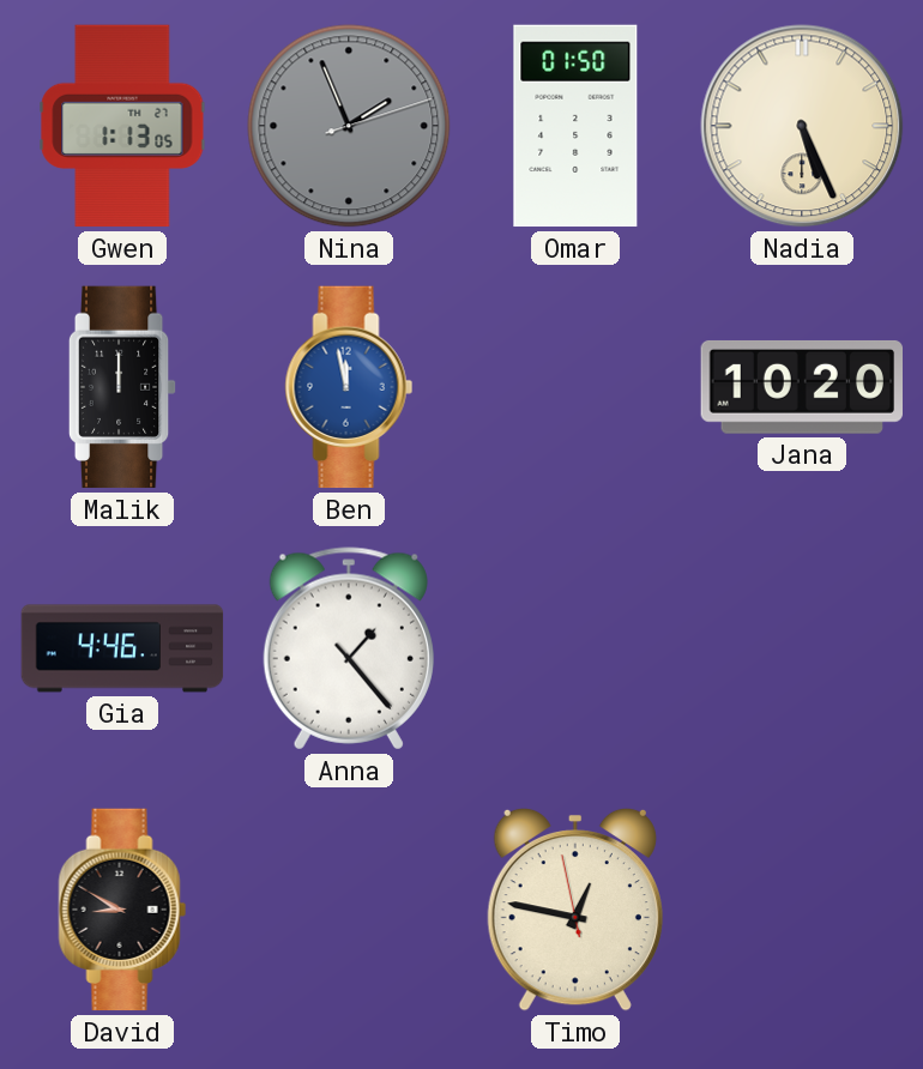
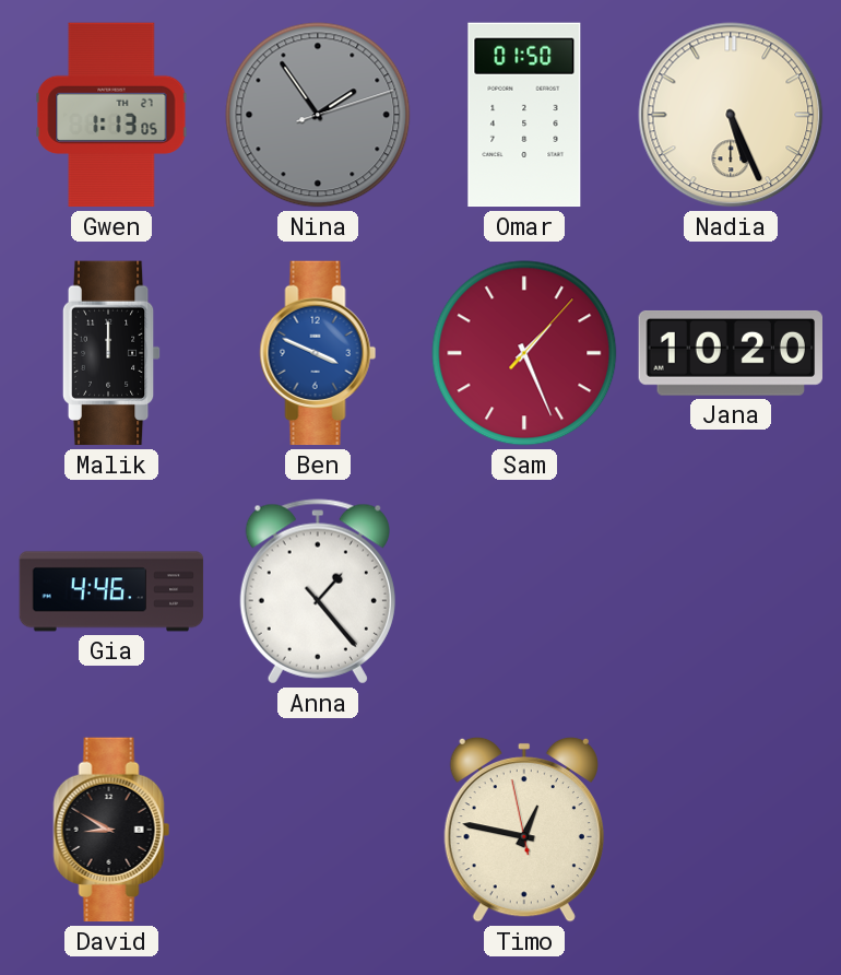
Nina: 1:56 -> 1:54 (318, 115)
Ben: 11:58 -> 3:49 (318, 353)
Sam: none -> 1:26 (524, 353)
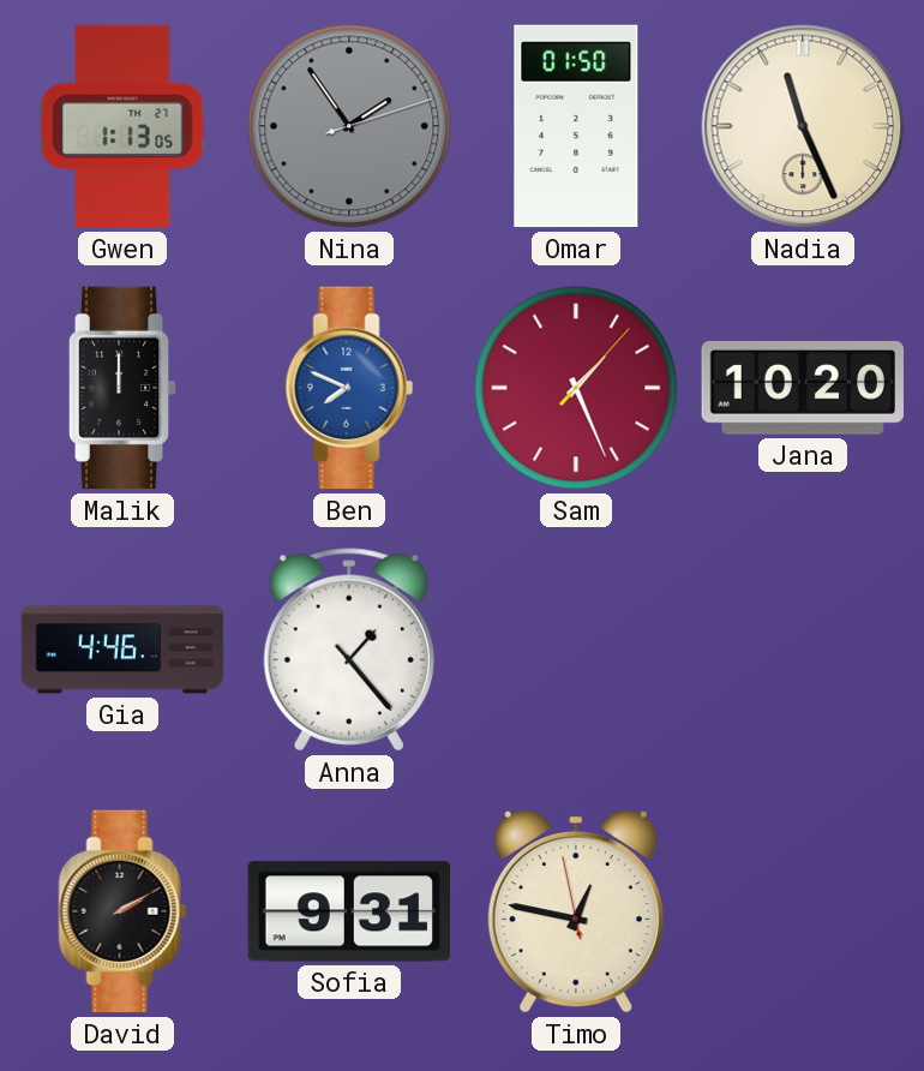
Nadia: 5:26 -> 11:26 (803, 126)
Ben: 3:49 -> 7:49 (349, 388)
David: 8:50 -> 2:10 (122, 911)
Sofia: none -> 9:31 (348, 911)
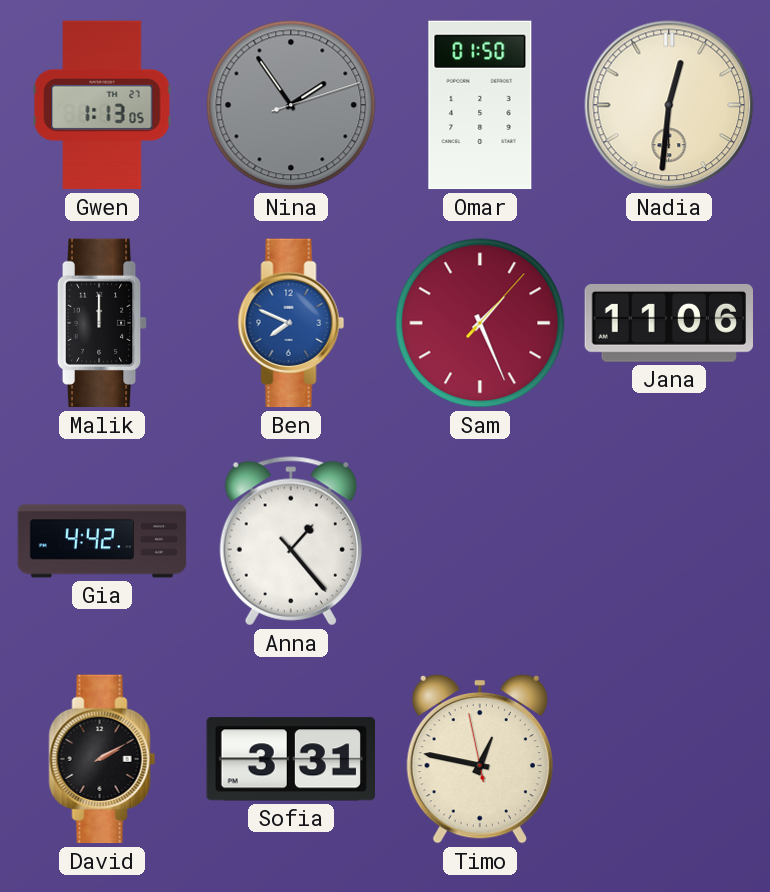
Nadia: 11:26 -> 12:31 (669, 105)
Jana: 10:20 -> 11:06 (669, 323)
Gia: 4:46 -> 4:42 (102, 541)
Sofia: 9:31 -> 3:31 (290, 759)
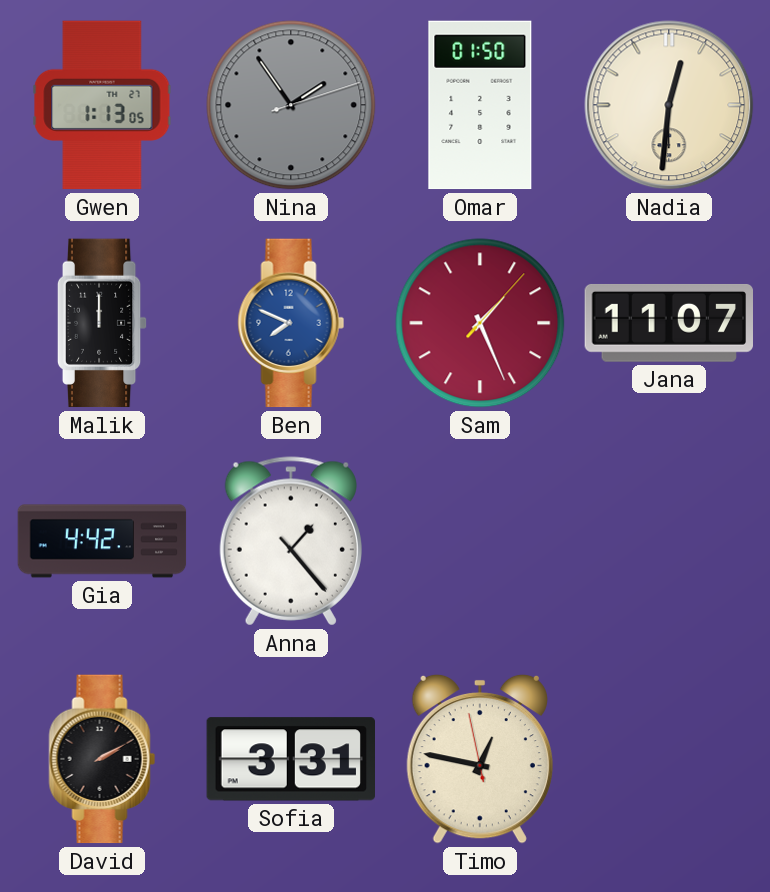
Jana: 11:06 -> 11:07 (669, 323)
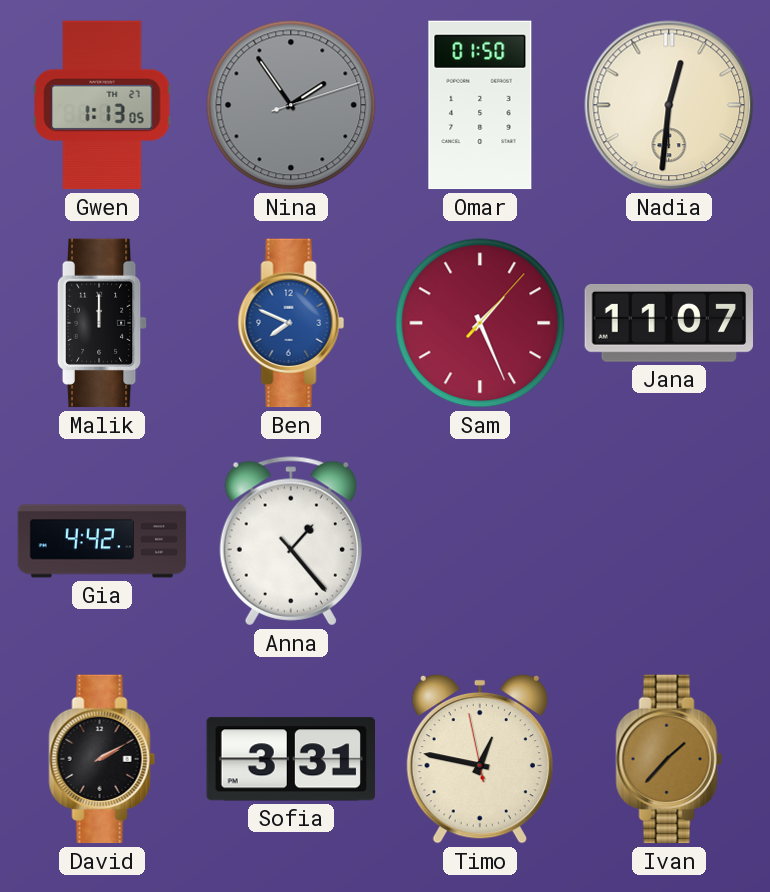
Ivan: none -> 1:37 (669, 759)
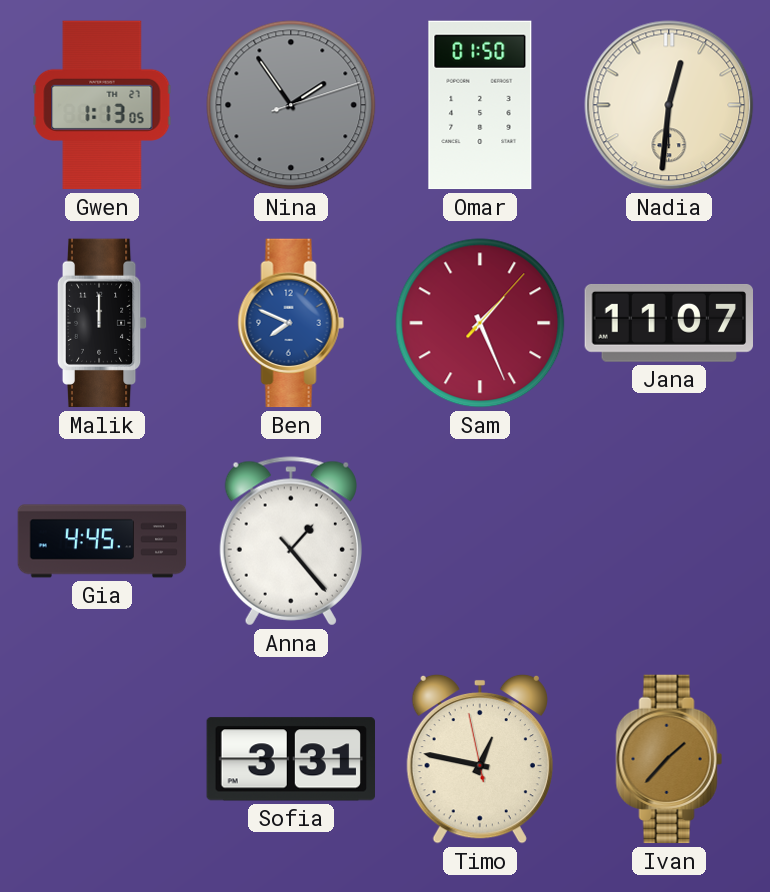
Gia: 4:42 -> 4:45 (102, 541)
David: 2:10 -> none (102, 759)
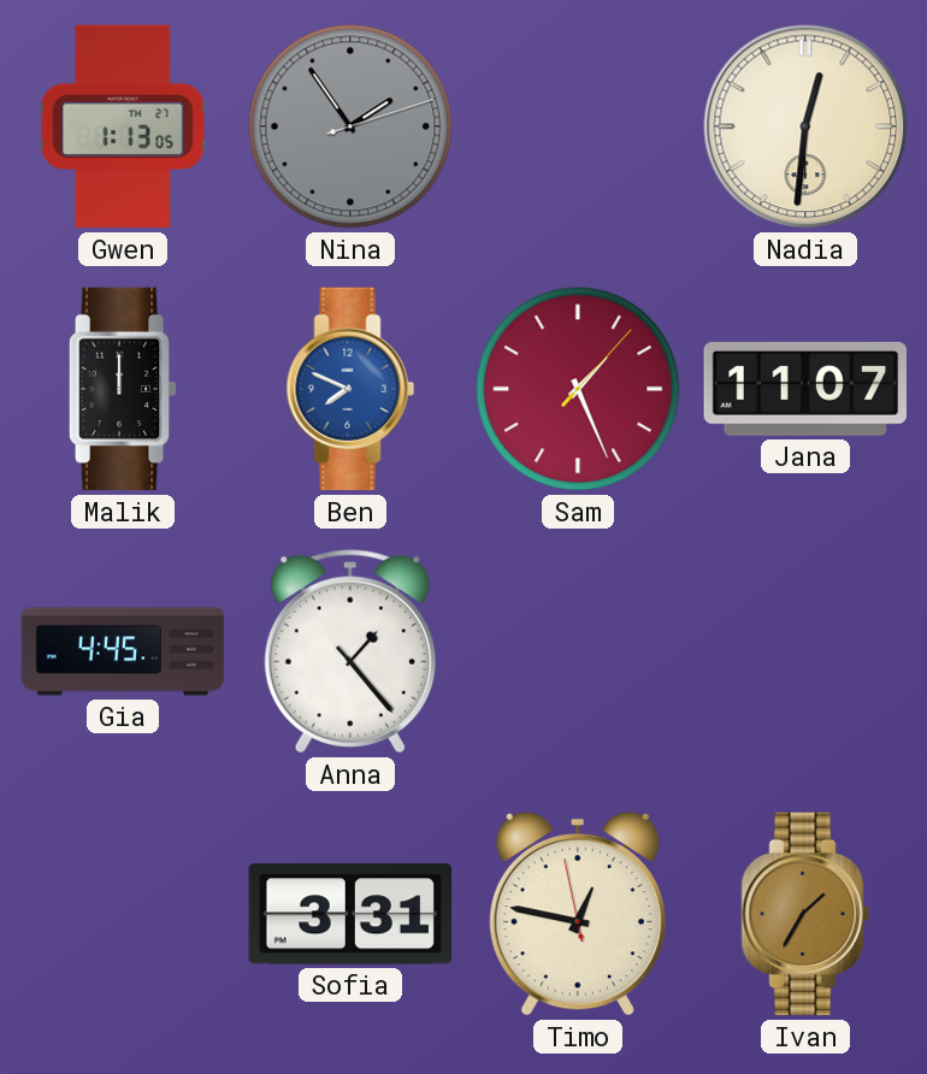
Omar: 01:50 -> none (480, 105)
Ivan: 1:37 -> 1:35 (805, 914)
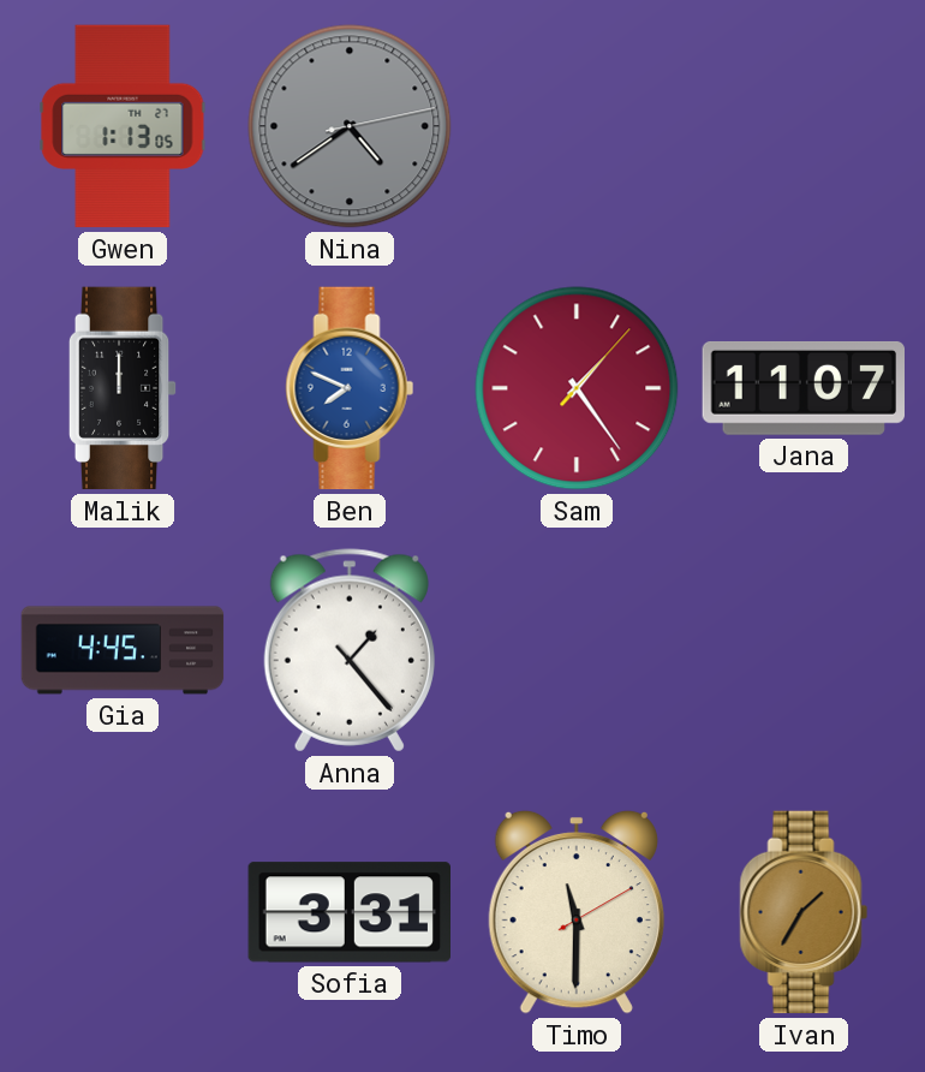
Nina: 1:54 -> 4:39 (350, 126)
Nadia: 12:31 -> none (805, 126)
Sam: 1:26 -> 1:24 (577, 388)
Timo: 12:46 -> 11:30 (577, 912)
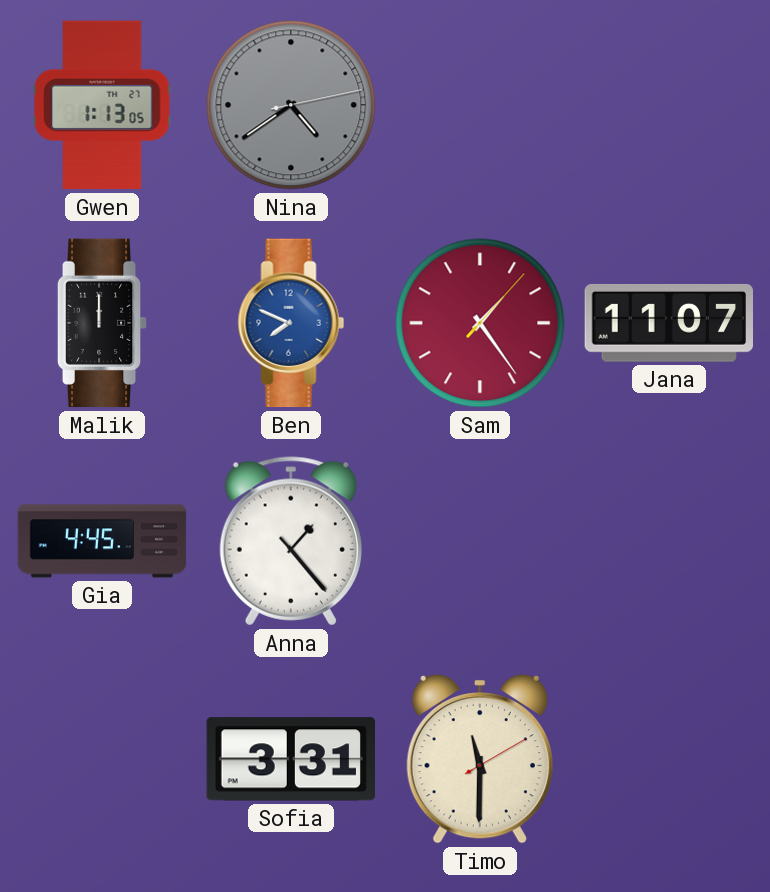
Ivan: 1:35 -> none (804, 912)
